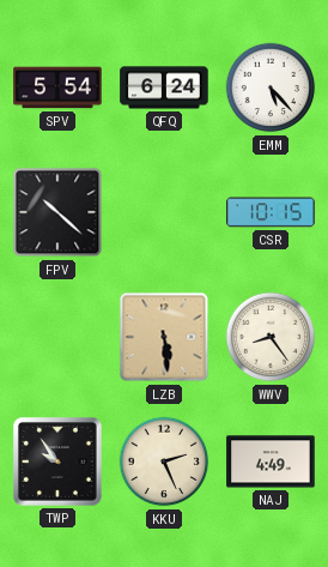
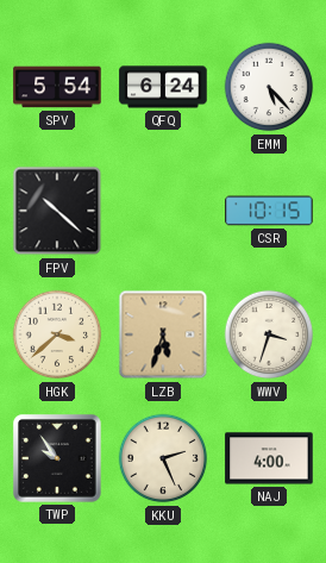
HGK: none -> 3:38 (57, 334)
LZB: 5:29 -> 5:33 (163, 334)
WWV: 8:24 -> 3:33 (269, 334)
NAJ: 4:49 -> 4:00 (269, 458)
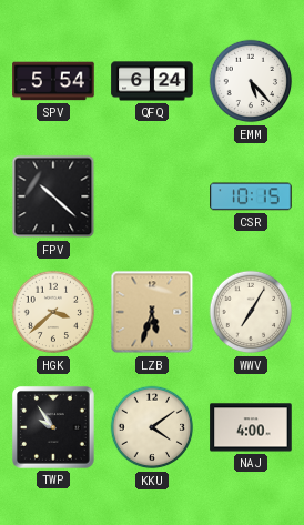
WWV: 3:33 -> 7:05 (251, 312)
KKU: 2:26 -> 4:09 (152, 427)
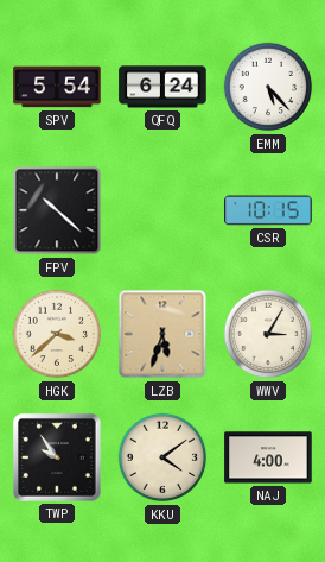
WWV: 7:05 -> 3:05 (268, 334)
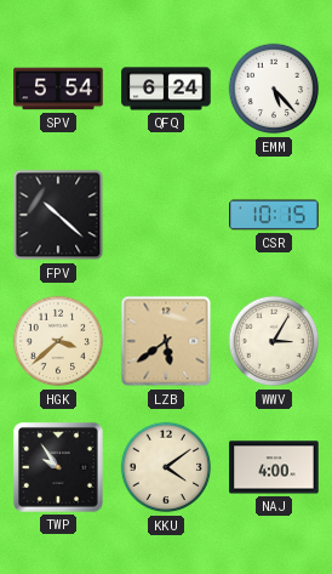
LZB: 5:33 -> 5:39 (166, 341)
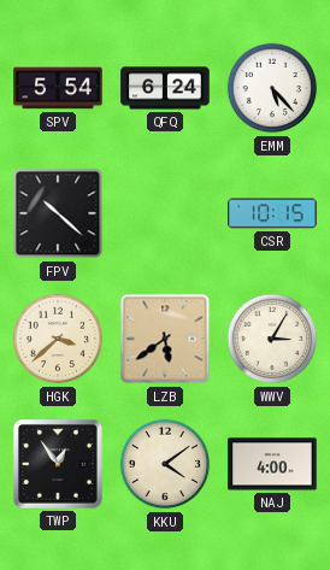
TWP: 9:54 -> 12:54 (59, 465)
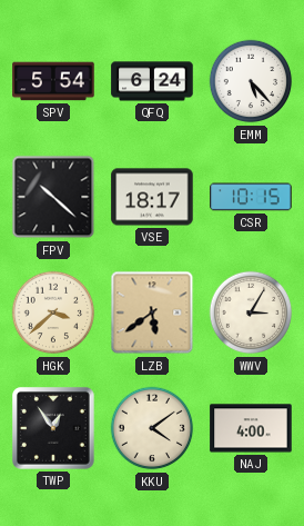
VSE: none -> 18:17 (152, 197)
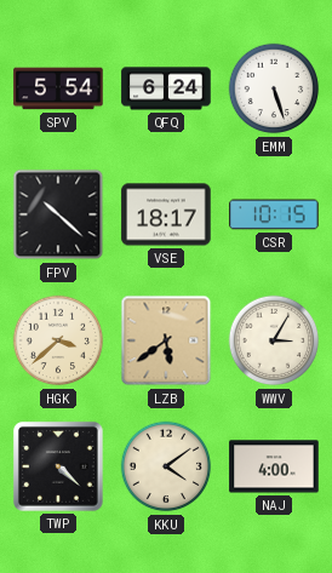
EMM: 5:23 -> 5:27 (274, 88)
TWP: 12:54 -> 4:22 (59, 468)
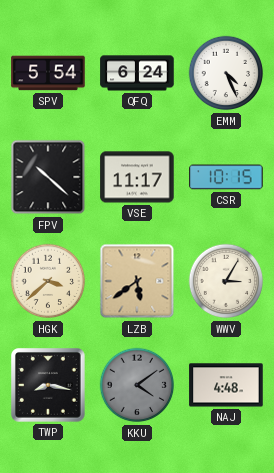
EMM: 5:27 -> 4:26 (226, 73)
VSE: 18:17 -> 11:17 (137, 177)
TWP: 4:22 -> 8:17 (49, 386)
KKU dial: cream -> grey (137, 385)
NAJ: 4:00 -> 4:48 (226, 385)
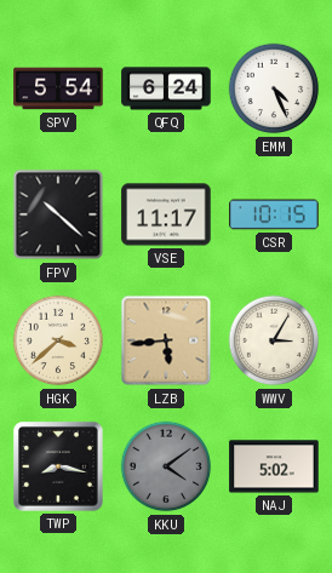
LZB: 5:39 -> 5:44 (166, 340)
NAJ: 4:48 -> 5:02 (274, 466)
